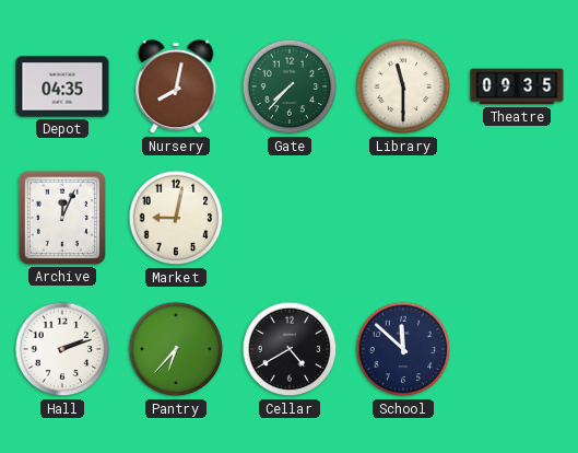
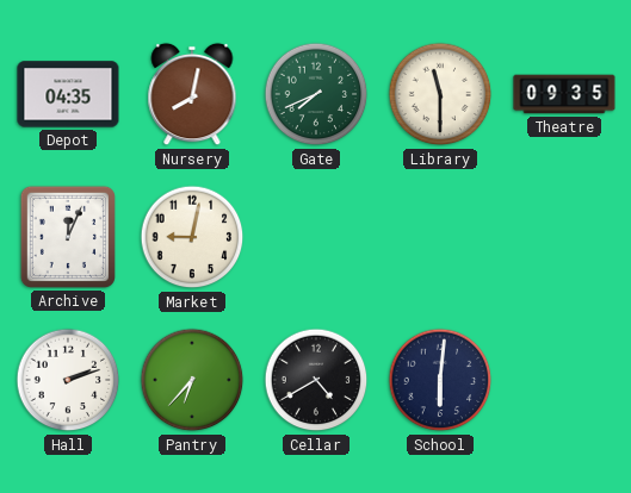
Gate: 7:37 -> 7:41 (316, 94)
School: 11:52 -> 6:01 (440, 380)
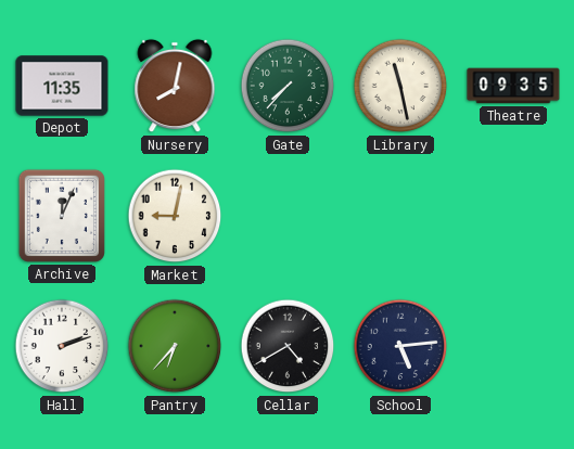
Depot: 04:35 -> 11:35 (62, 86)
Gate: 7:41 -> 7:37 (288, 86)
Library: 11:30 -> 11:28 (400, 86)
School: 6:01 -> 5:14 (400, 346)
